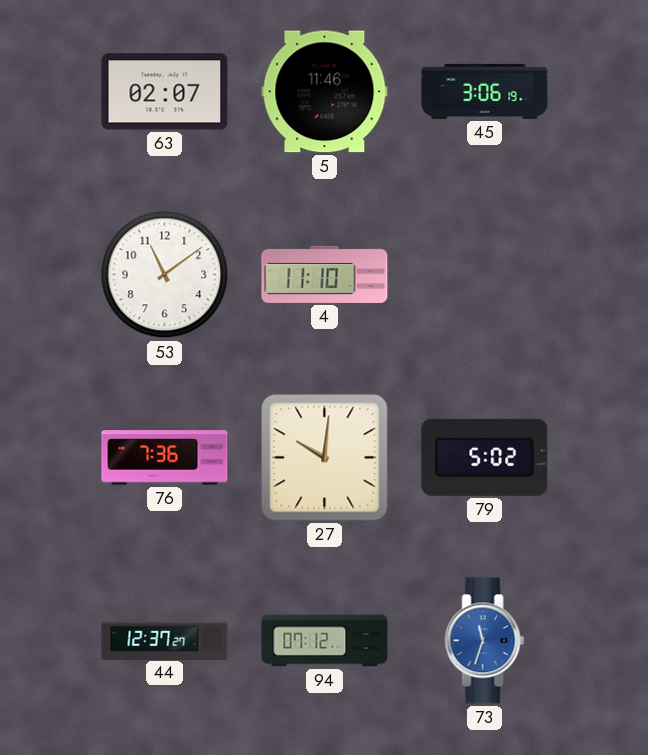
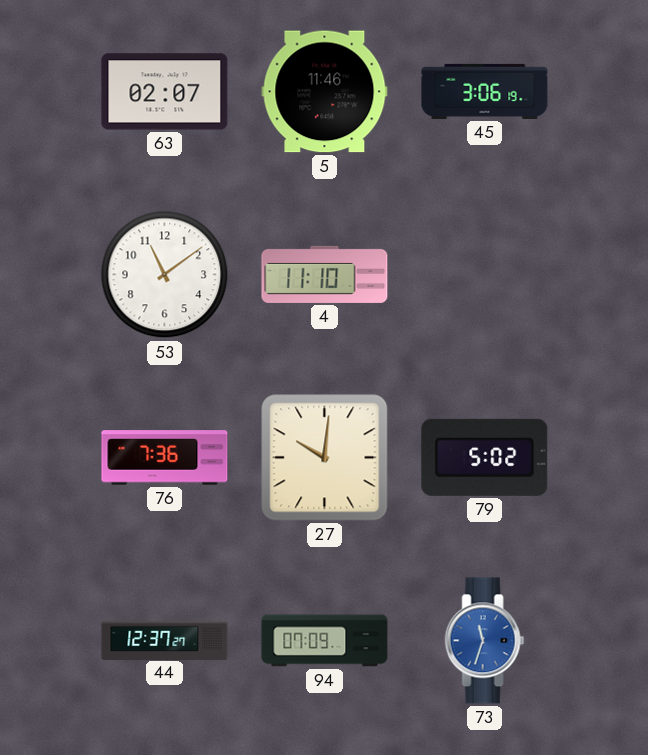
94: 07:12 -> 07:09 (325, 641)
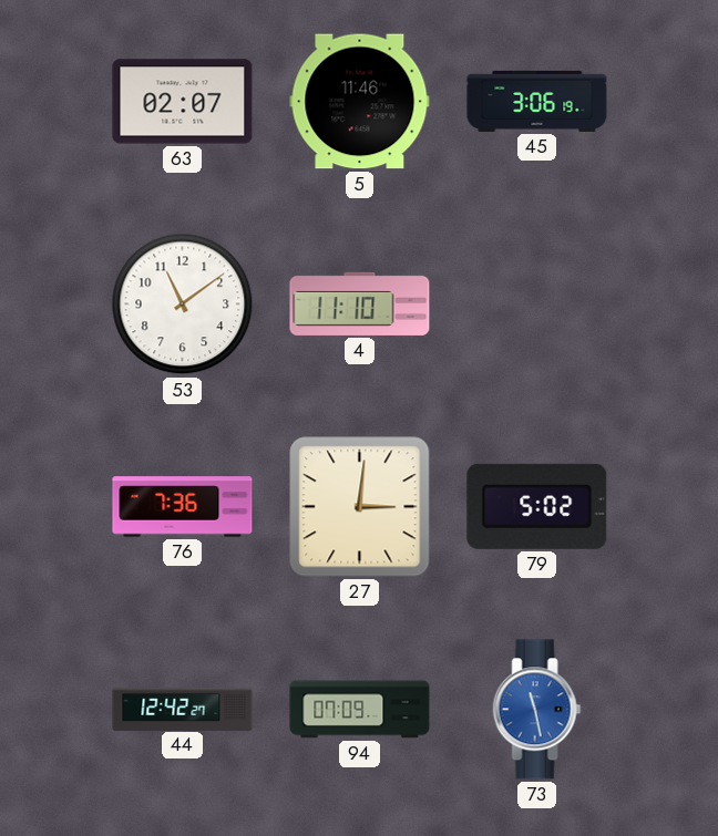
27: 10:01 -> 3:01 (360, 507)
44: 12:37 -> 12:42 (183, 709)
73: 11:33 -> 11:28 (537, 710)
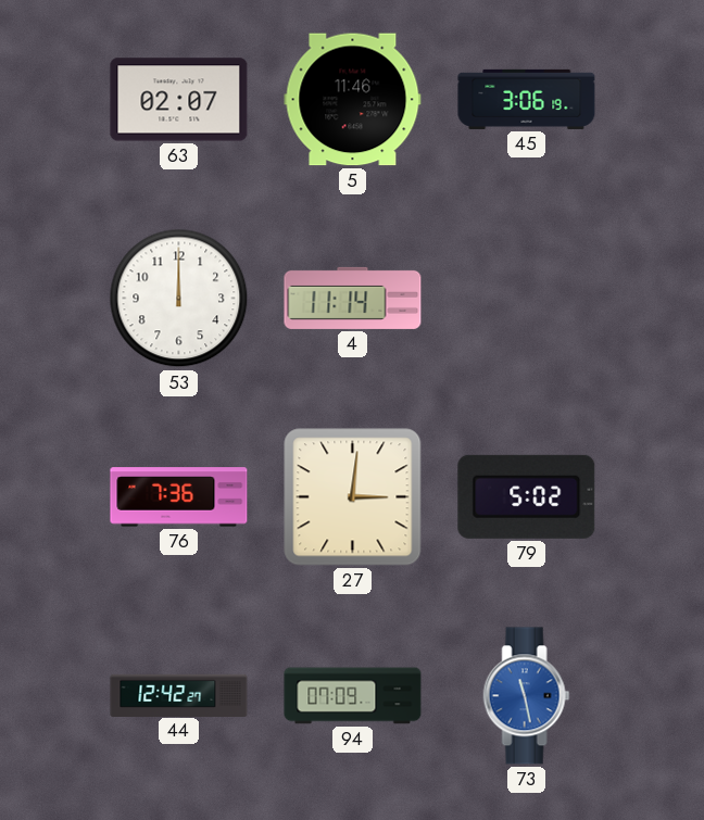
53: 11:09 -> 12:00 (179, 299)
4: 11:10 -> 11:14 (353, 298)
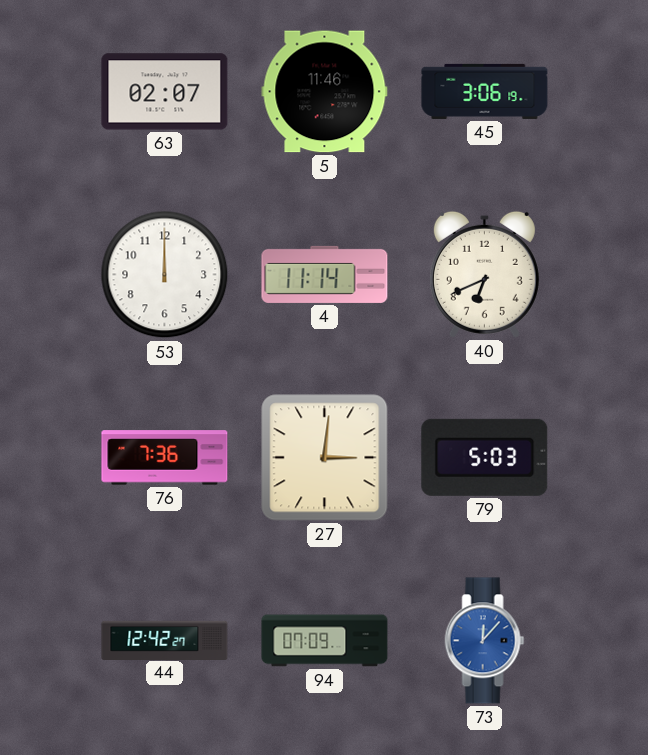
40: none -> 6:41 (484, 274)
79: 5:02 -> 5:03 (485, 457)
73: 11:28 -> 12:07 (485, 641)
